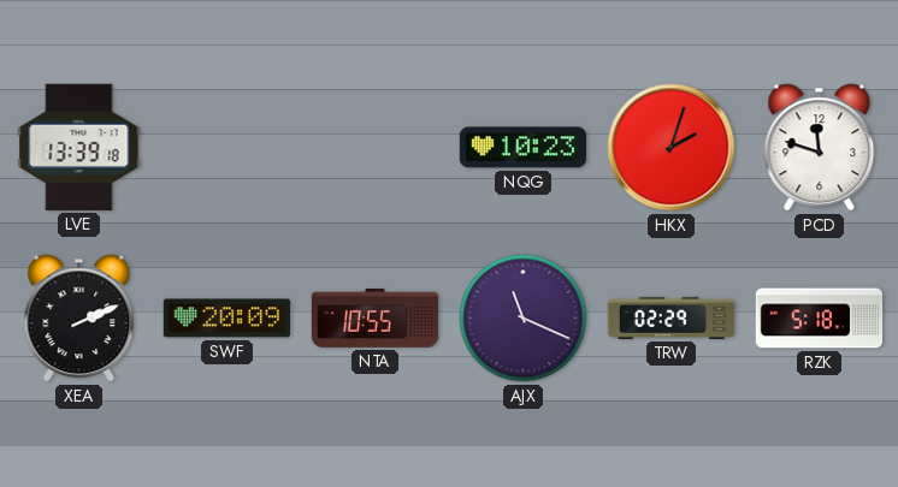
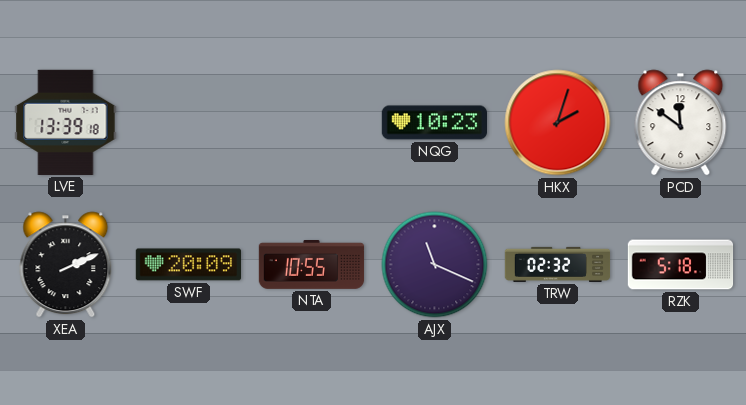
PCD: 11:48 -> 11:51 (681, 123)
TRW: 02:29 -> 02:32 (558, 264)
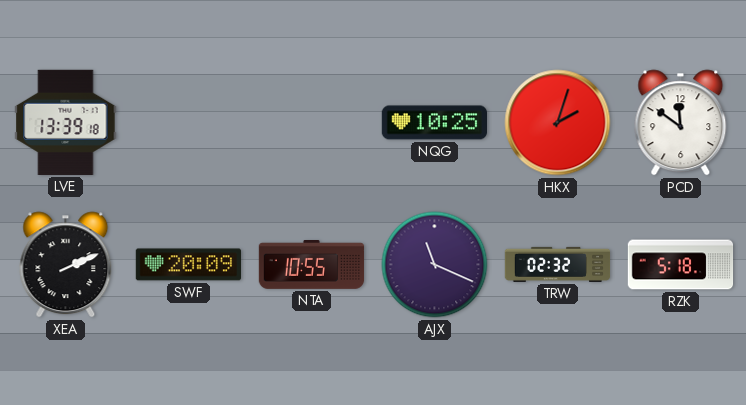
NQG: 10:23 -> 10:25 (434, 123)
